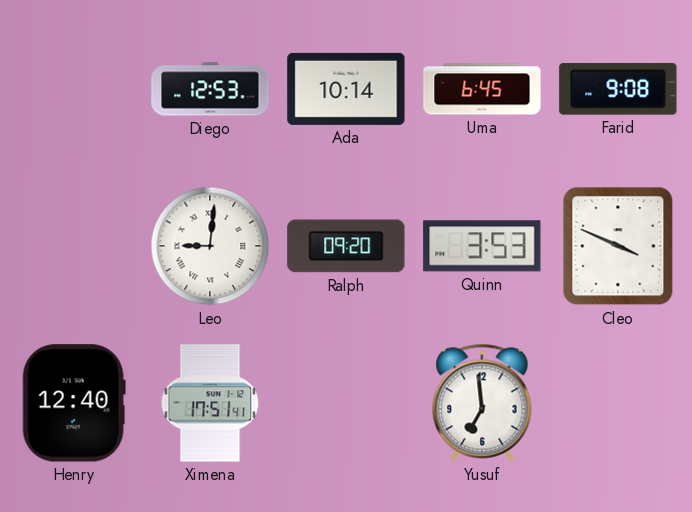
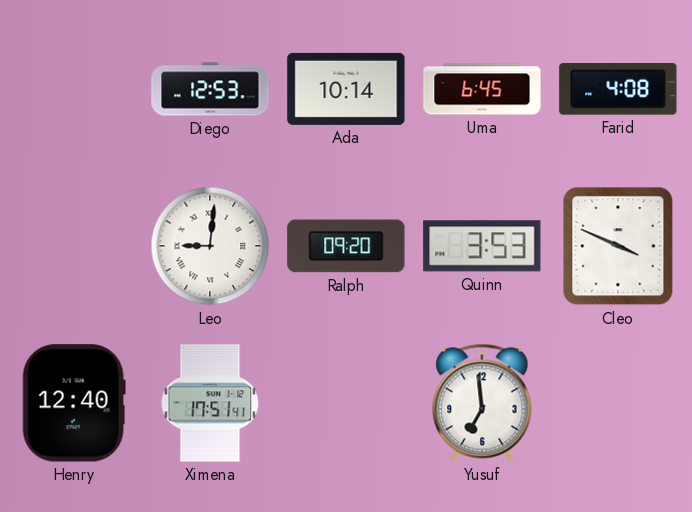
Farid: 9:08 -> 4:08 (618, 90)
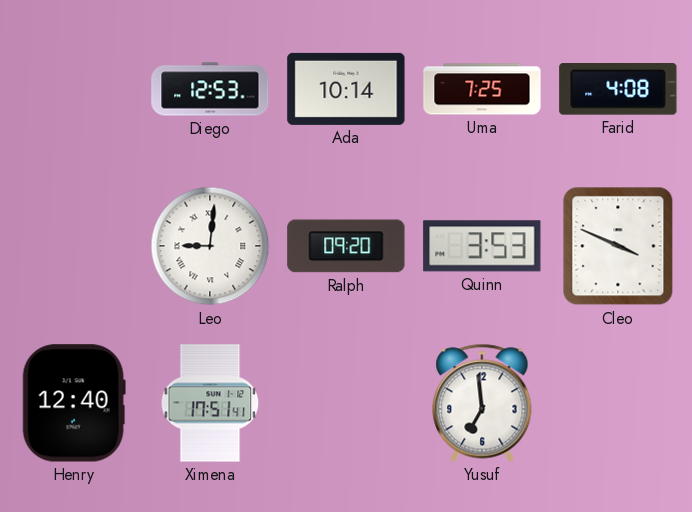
Uma: 6:45 -> 7:25 (482, 89)
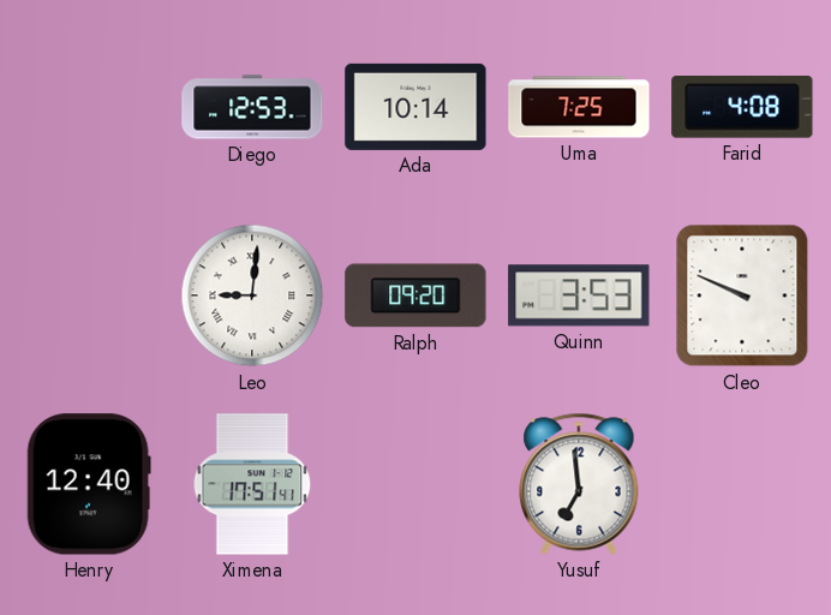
Cleo: 3:49 -> 9:49 (742, 295)
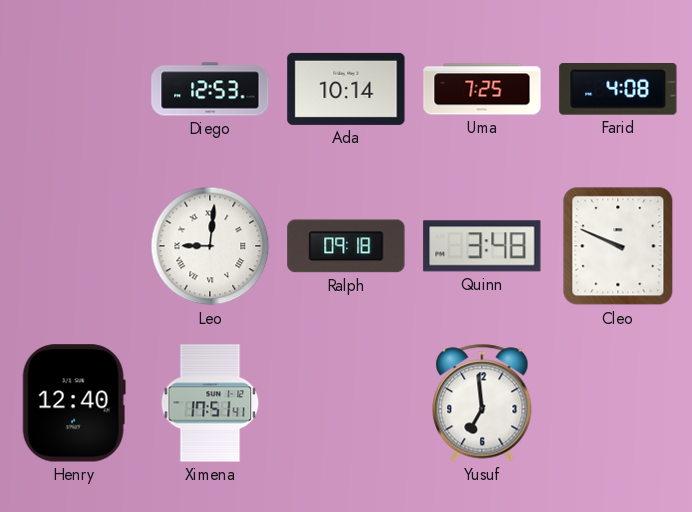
Ralph: 09:20 -> 09:18 (346, 246)
Quinn: 3:53 -> 3:48 (482, 246)
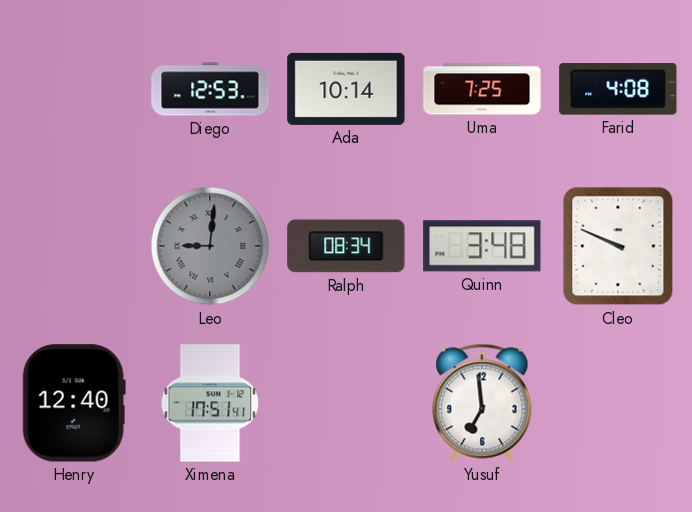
Leo dial: white -> grey (210, 246)
Ralph: 09:18 -> 08:34 (346, 246)
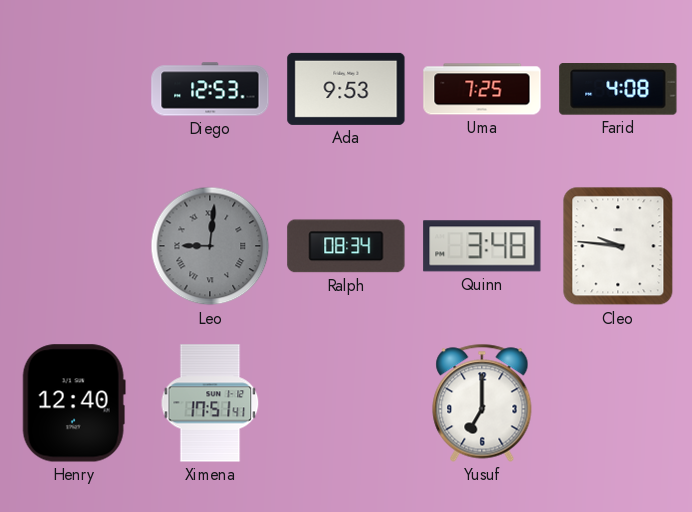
Ada: 10:14 -> 9:53 (346, 89)
Cleo: 9:49 -> 9:46 (618, 246)
Yusuf: 6:59 -> 7:00 (482, 403)
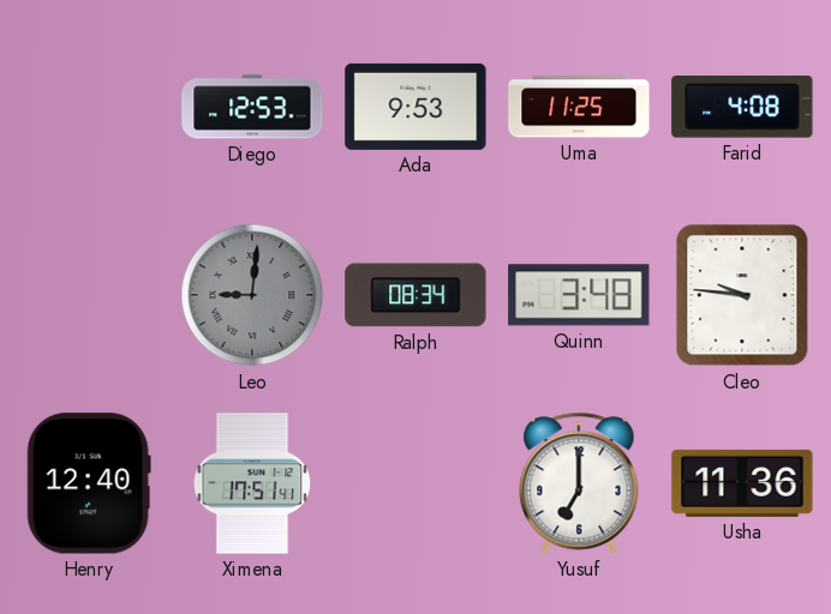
Uma: 7:25 -> 11:25 (579, 107)
Usha: none -> 11:36 (742, 483)
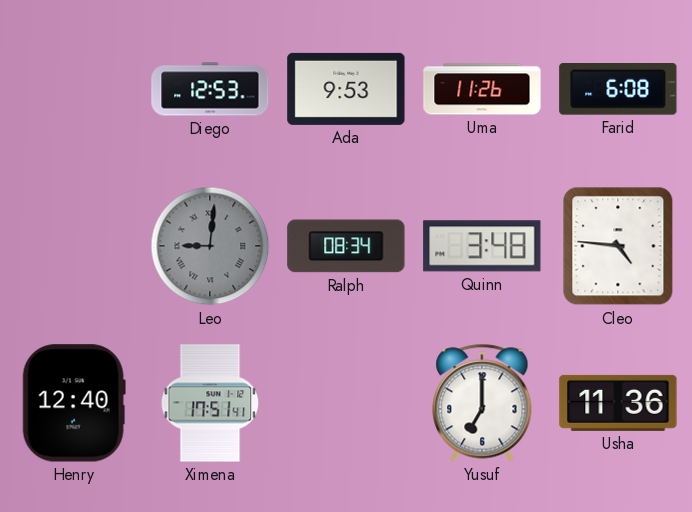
Uma: 11:25 -> 11:26 (482, 89)
Farid: 4:08 -> 6:08 (618, 90)
Cleo: 9:46 -> 4:46 (618, 246)
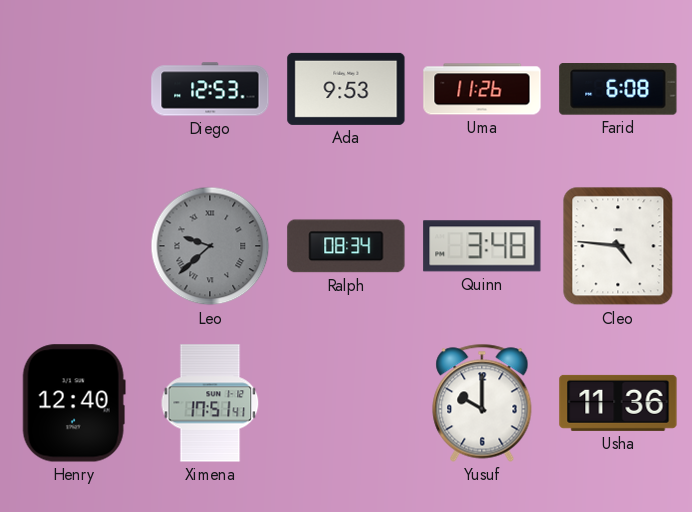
Leo: 9:01 -> 9:38 (210, 246)
Yusuf: 7:00 -> 10:00 (482, 403)
